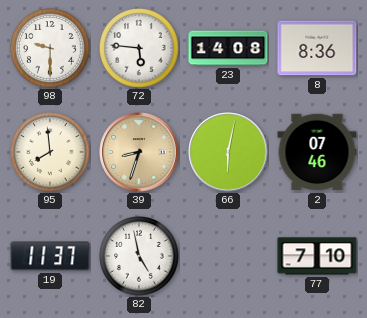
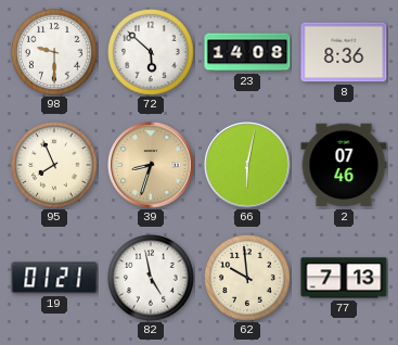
72: 5:46 -> 5:52 (151, 52)
95: 7:59 -> 7:56 (54, 165)
19: 11:37 -> 01:21 (54, 278)
62: none -> 9:59 (247, 278)
77: 7:10 -> 7:13 (344, 278)
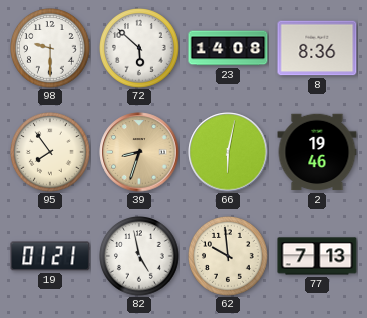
95: 7:56 -> 7:54 (50, 152)
2: 07:46 -> 19:46 (317, 152)
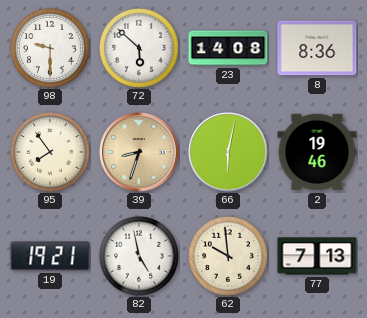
19: 01:21 -> 19:21 (50, 256)
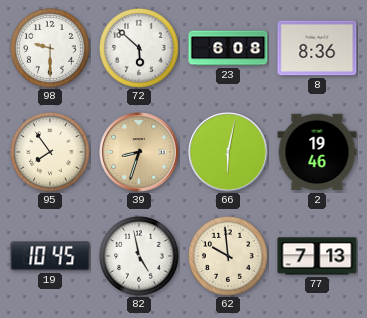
23: 14:08 -> 6:08 (228, 48)
19: 19:21 -> 10:45 (50, 256)
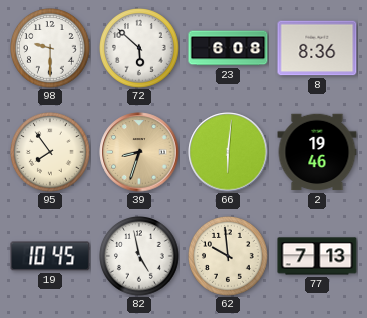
66: 6:02 -> 6:01 (228, 152)
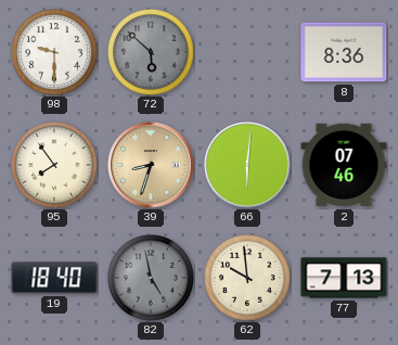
72 dial: white -> grey (151, 52)
23: 6:08 -> none (228, 48)
2: 19:46 -> 07:46 (344, 165)
19: 10:45 -> 18:40 (54, 278)
82 dial: white -> grey (151, 278)
